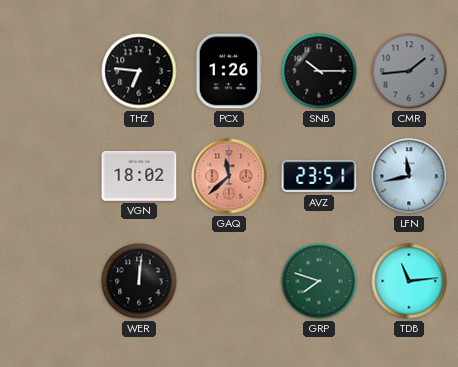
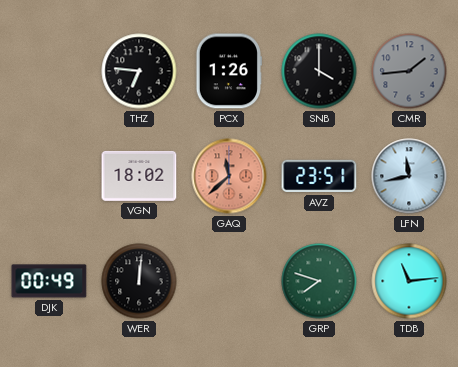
SNB: 10:15 -> 4:00 (319, 71)
DJK: none -> 00:49 (49, 281)
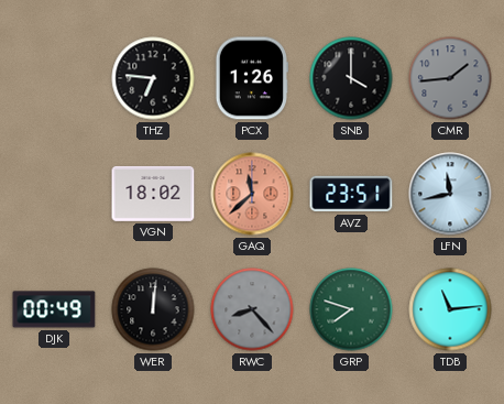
RWC: none -> 8:23 (252, 309)
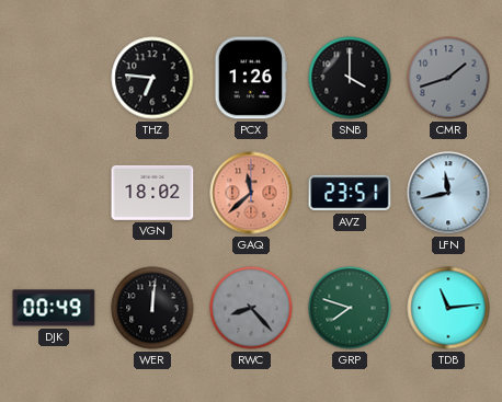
CMR: 1:44 -> 1:42 (448, 78)
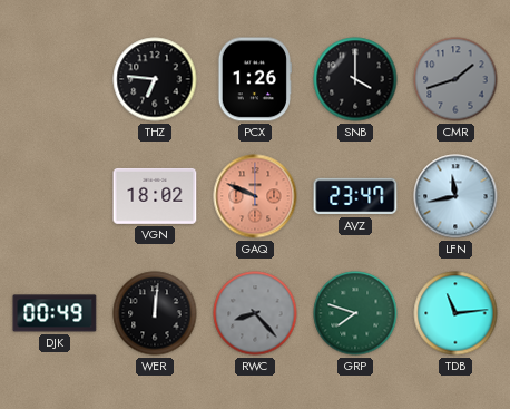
GAQ: 11:38 -> 9:49 (255, 196)
AVZ: 23:51 -> 23:47 (355, 196)
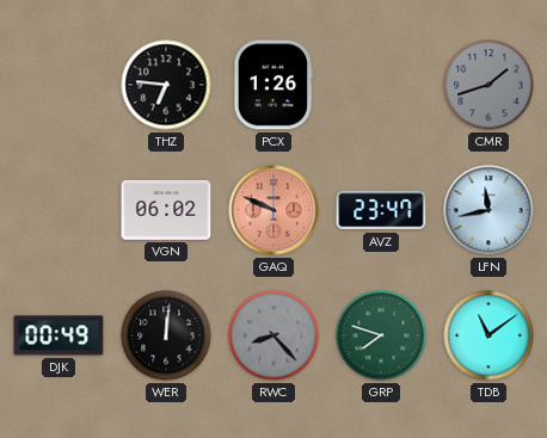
SNB: 4:00 -> none (355, 79)
VGN: 18:02 -> 06:02 (166, 210)
TDB: 11:14 -> 11:09 (488, 335)
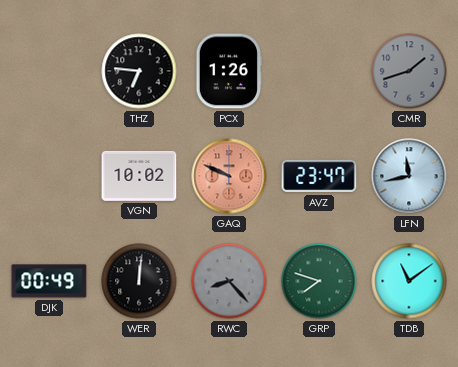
VGN: 06:02 -> 10:02 (139, 176)
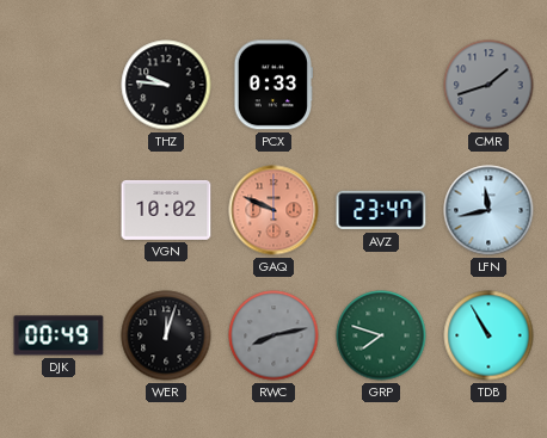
THZ: 6:46 -> 9:46 (166, 85)
PCX: 1:26 -> 0:33 (272, 85)
WER: 12:01 -> 12:03 (166, 335)
RWC: 8:23 -> 8:13 (273, 335)
TDB: 11:09 -> 10:55 (488, 335)
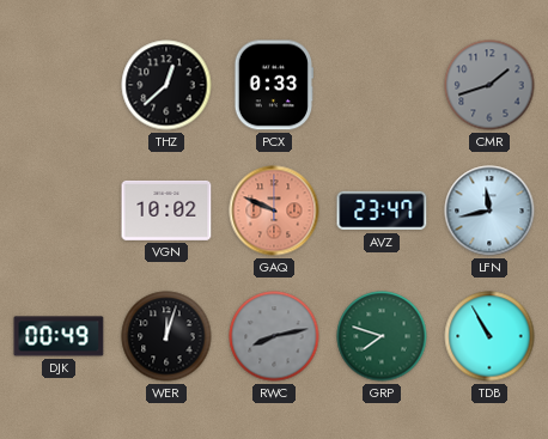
THZ: 9:46 -> 12:38 (166, 85)
